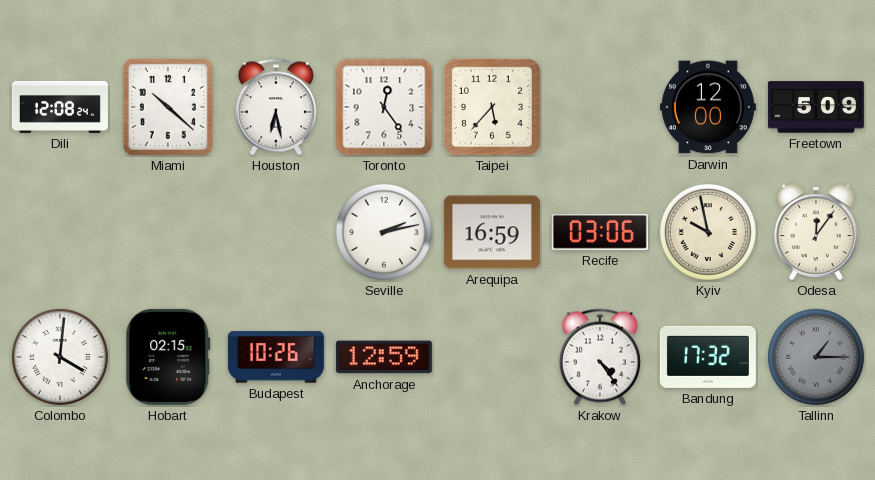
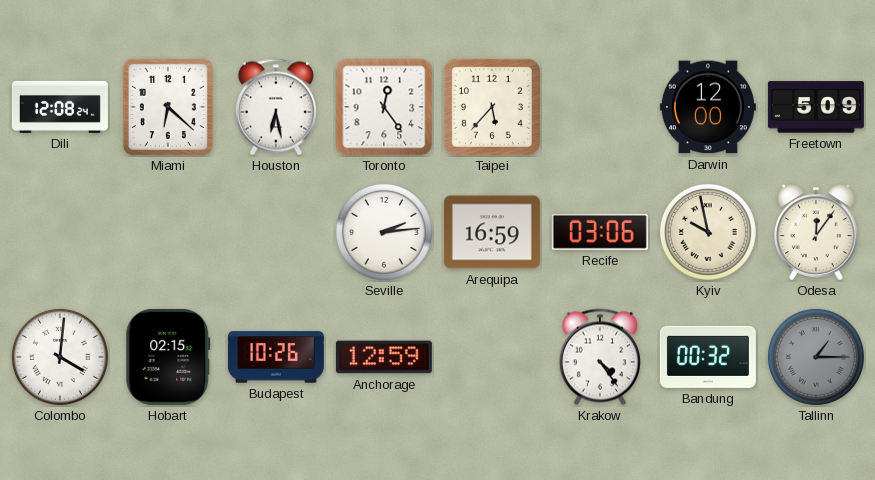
Miami: 10:22 -> 6:22 (168, 107)
Seville: 2:13 -> 2:14 (384, 232)
Bandung: 17:32 -> 00:32 (708, 357)
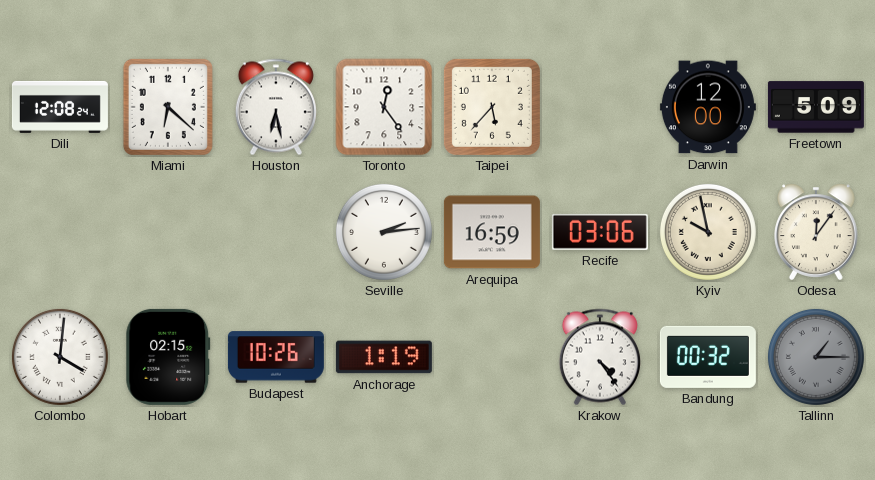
Anchorage: 12:59 -> 1:19 (384, 357)
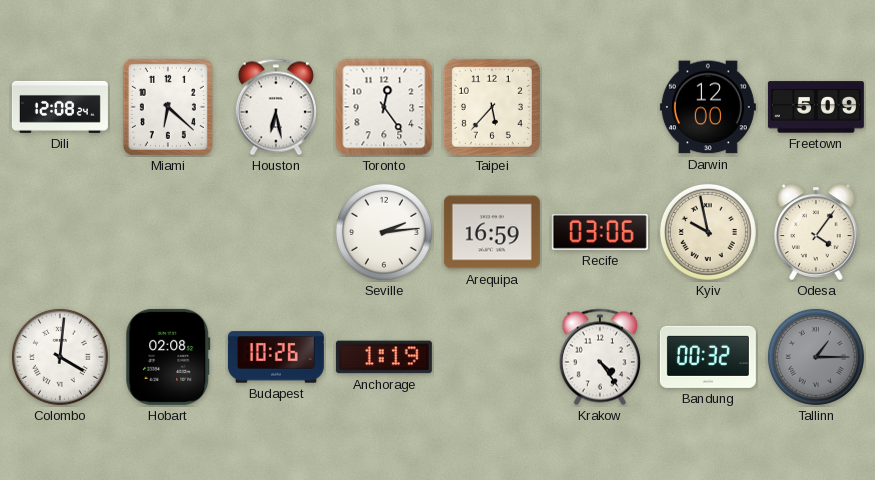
Odesa: 12:06 -> 4:06 (817, 232)
Hobart: 02:15 -> 02:08 (168, 357)
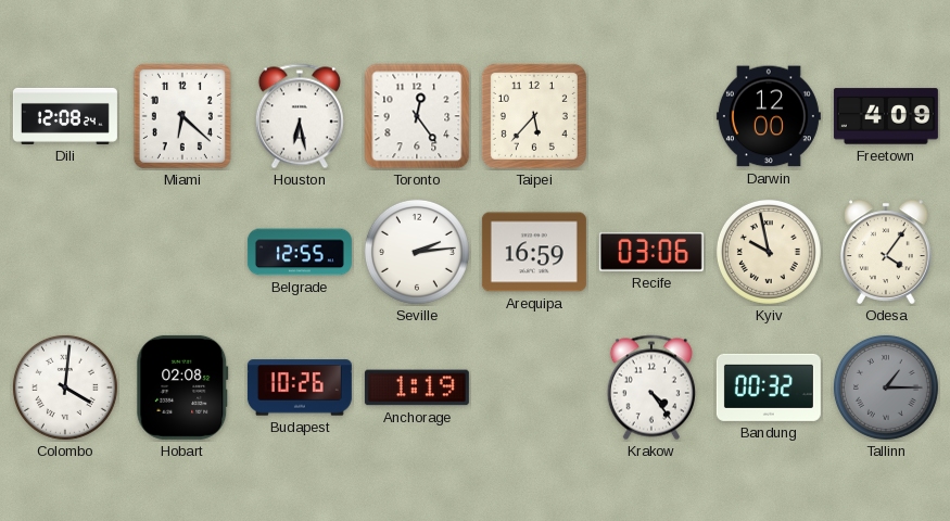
Freetown: 5:09 -> 4:09 (886, 116)
Belgrade: none -> 12:55 (300, 252)
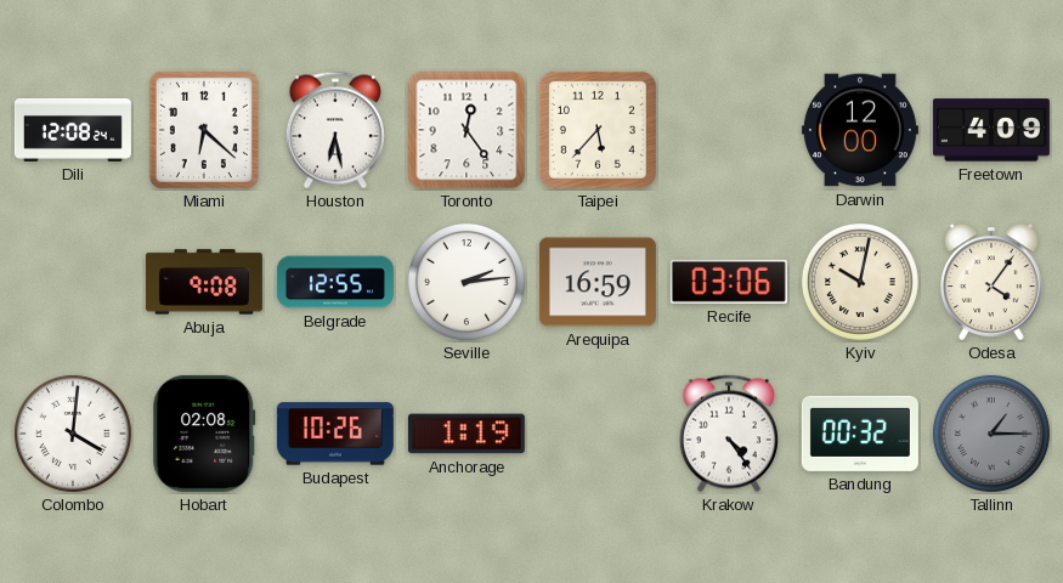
Abuja: none -> 9:08 (204, 282)
Kyiv: 9:58 -> 10:02 (860, 282)
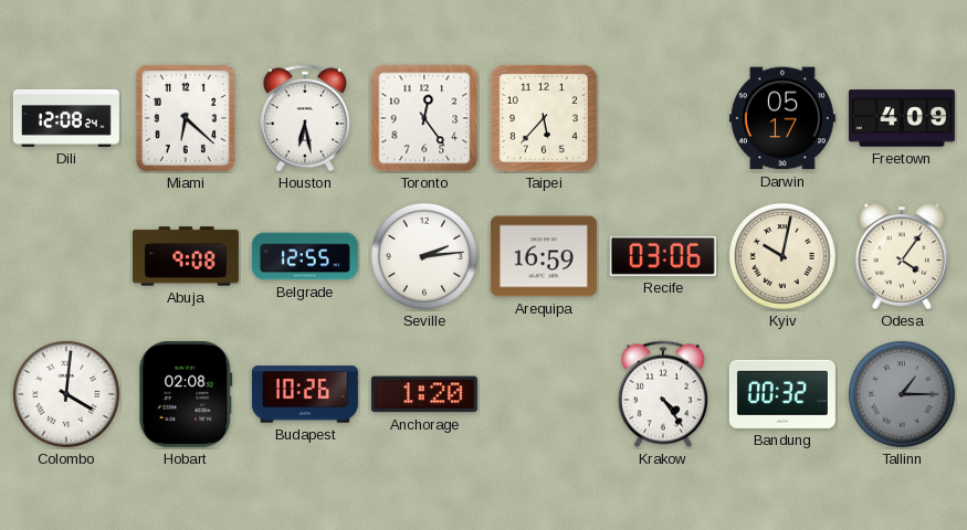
Darwin: 12:00 -> 05:17 (782, 118)
Anchorage: 1:19 -> 1:20 (424, 394)
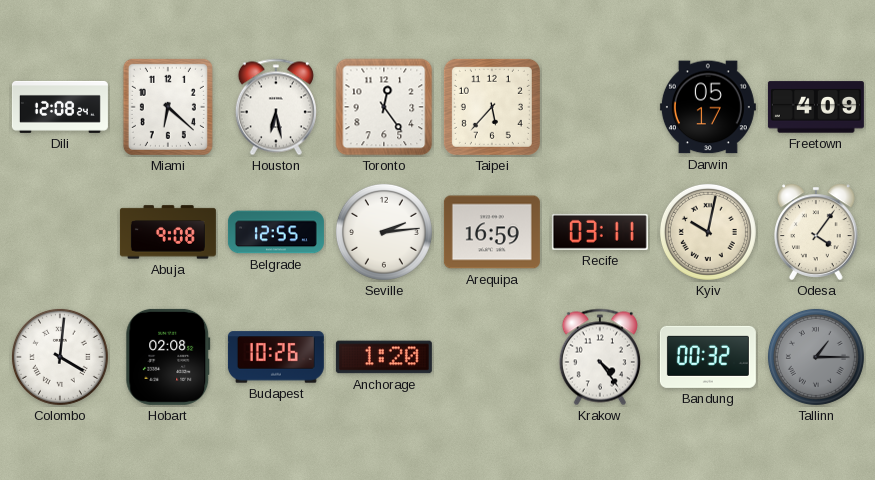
Recife: 03:06 -> 03:11 (600, 232)
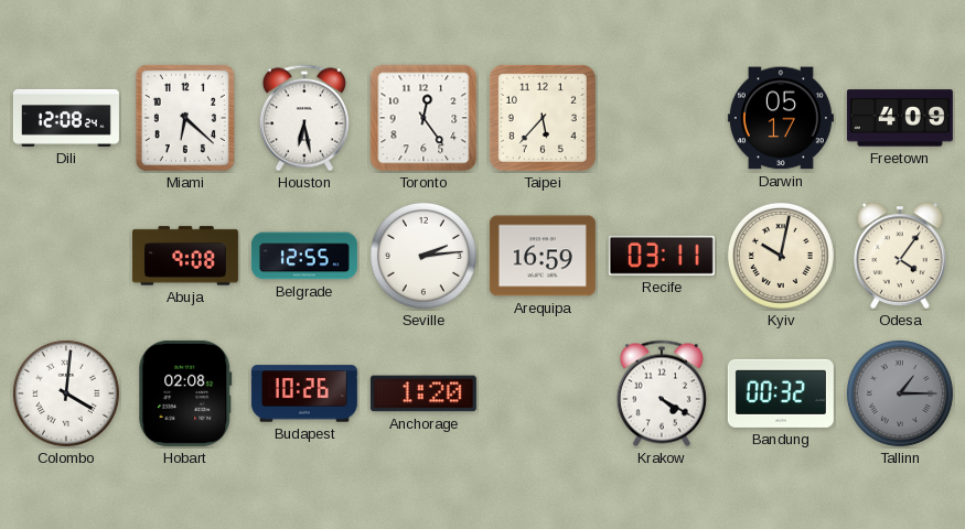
Krakow: 4:24 -> 4:20 (662, 393)
